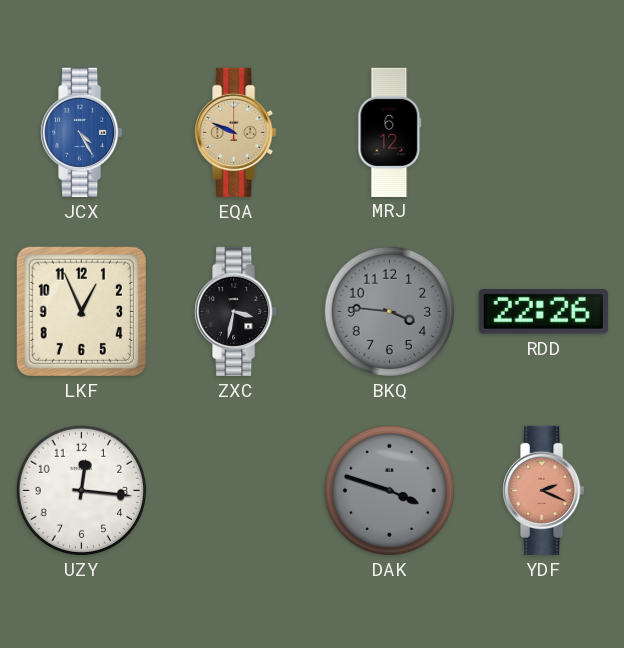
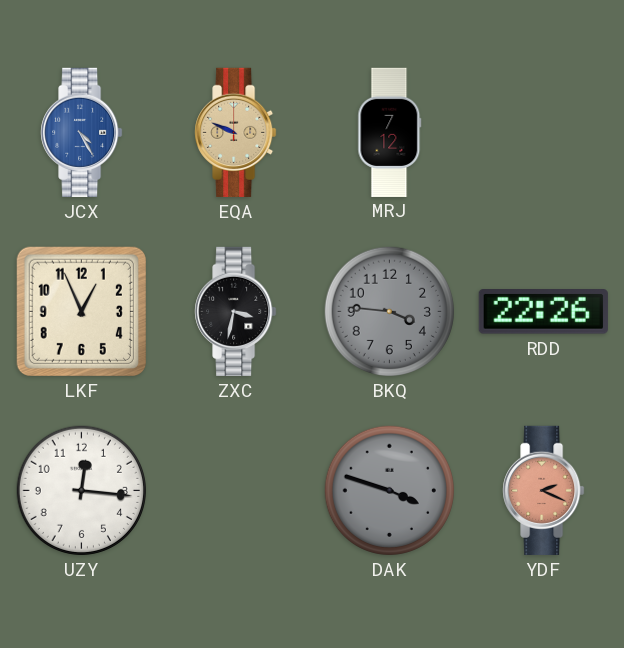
MRJ: 6:12 -> 7:12 (390, 132)
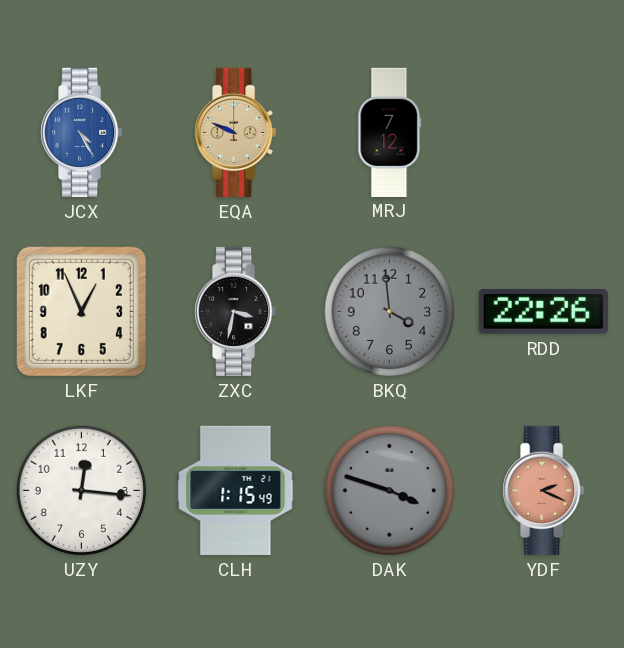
BKQ: 3:46 -> 3:59 (389, 311)
CLH: none -> 1:15 (236, 490)
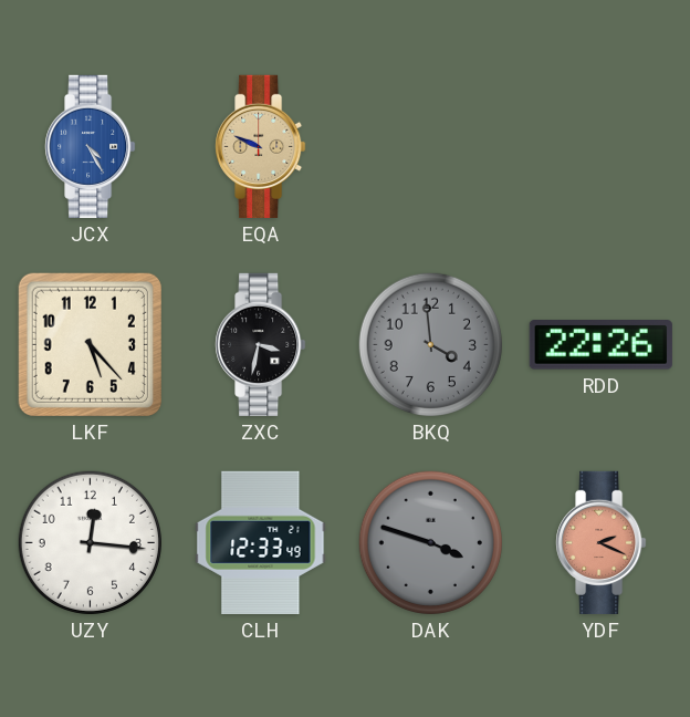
MRJ: 7:12 -> none (390, 132)
LKF: 12:56 -> 5:23 (90, 344)
CLH: 1:15 -> 12:33 (261, 542)
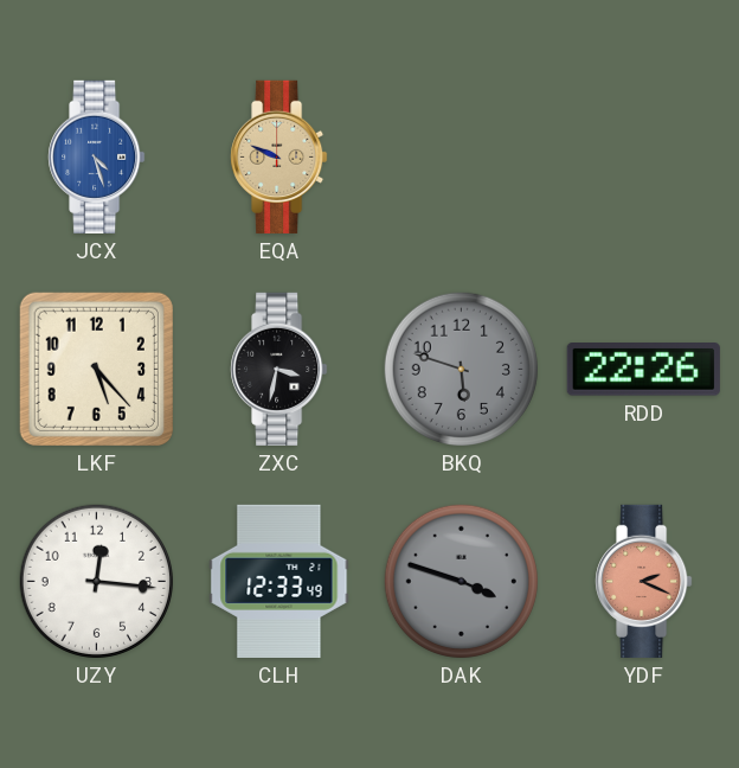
JCX: 4:25 -> 4:27 (97, 156)
BKQ: 3:59 -> 5:48 (461, 369)
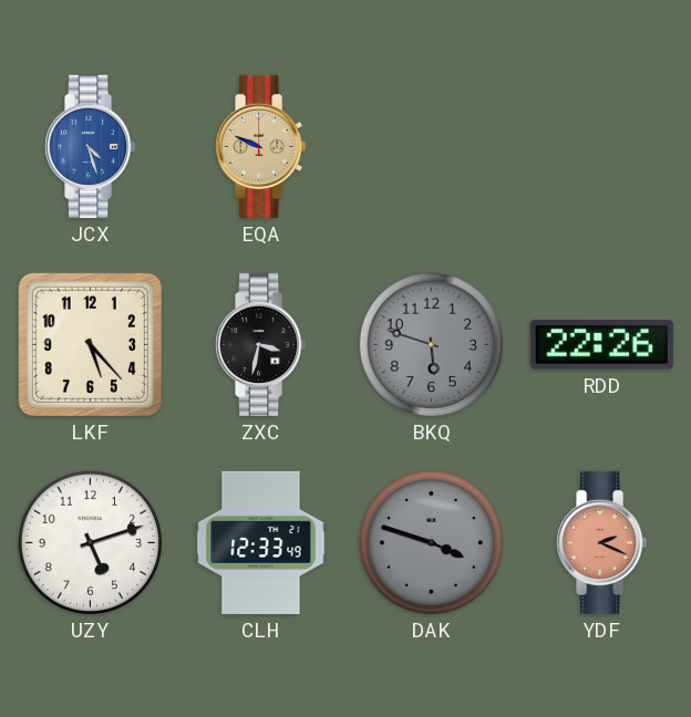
UZY: 12:16 -> 5:12 (90, 542)
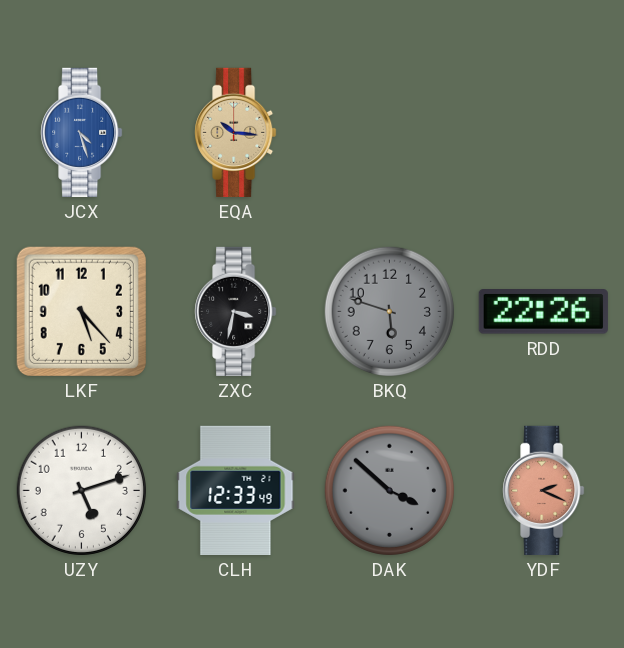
EQA: 9:49 -> 10:16 (236, 132)
DAK: 3:48 -> 3:52 (389, 490)
